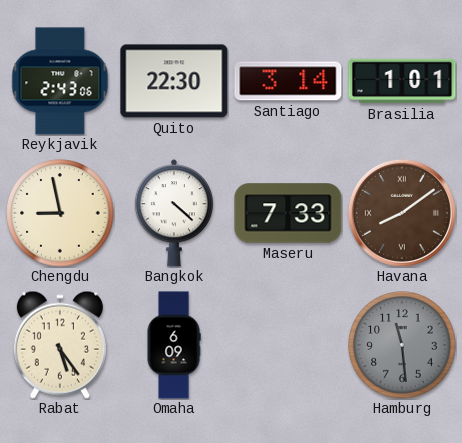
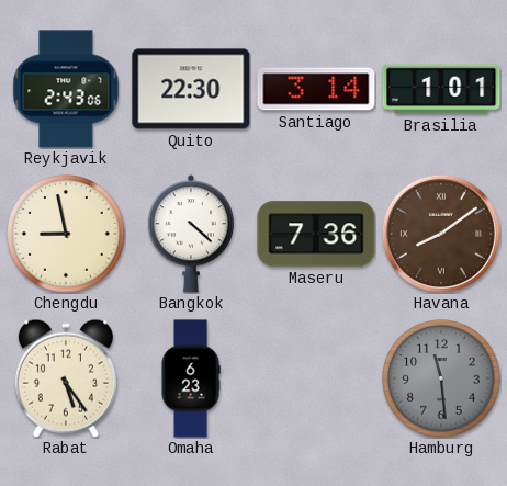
Maseru: 7:33 -> 7:36 (316, 234)
Omaha: 6:09 -> 6:23 (191, 378)
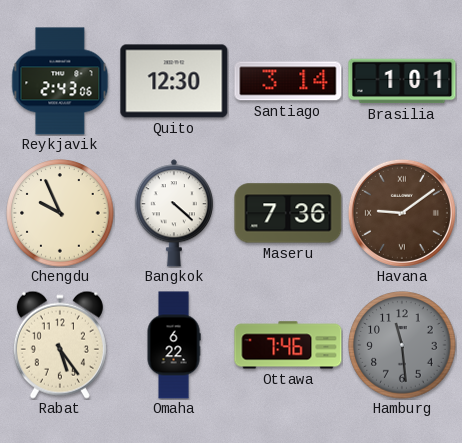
Quito: 22:30 -> 12:30 (174, 81)
Chengdu: 8:58 -> 9:56 (60, 213)
Havana: 8:09 -> 9:09 (402, 213)
Omaha: 6:23 -> 6:22 (174, 345)
Ottawa: none -> 7:46 (288, 345)
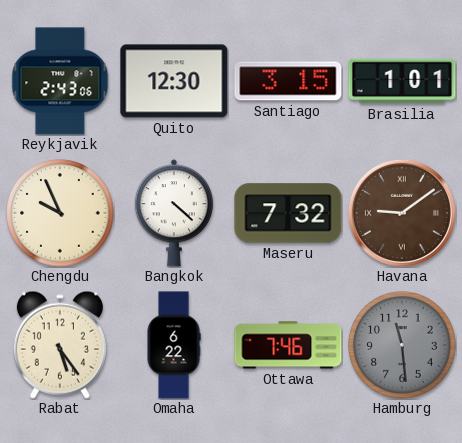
Santiago: 3:14 -> 3:15 (288, 81)
Maseru: 7:36 -> 7:32 (288, 213)
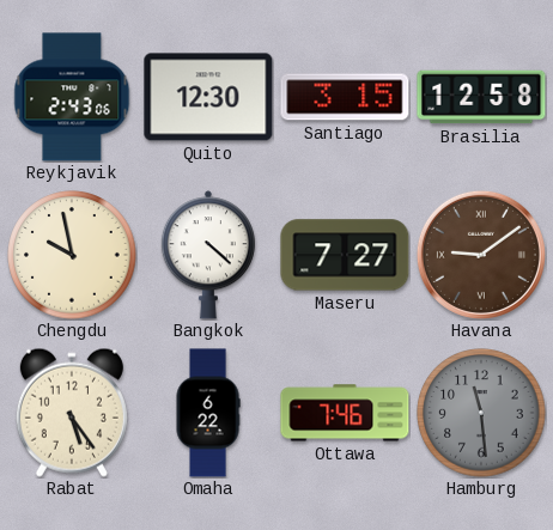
Brasilia: 1:01 -> 12:58 (481, 97)
Chengdu: 9:56 -> 9:58 (72, 255)
Maseru: 7:32 -> 7:27 (345, 255)
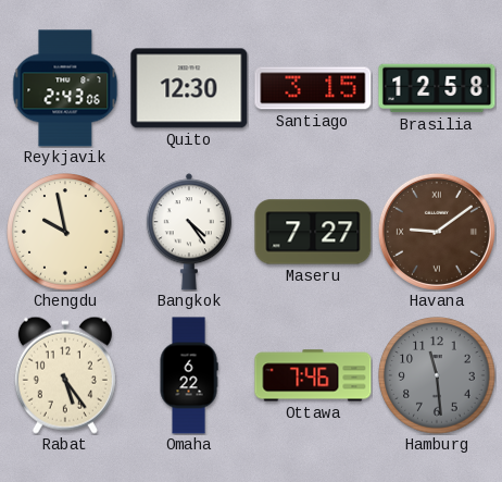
Bangkok: 4:22 -> 4:24 (188, 232)
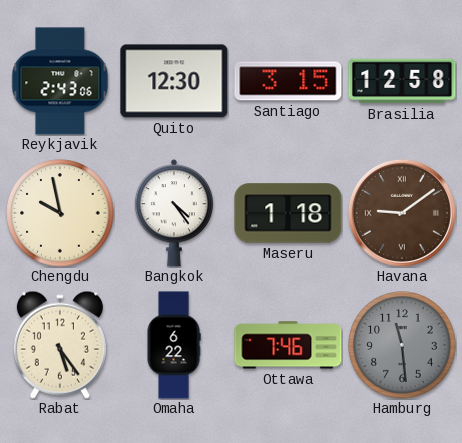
Maseru: 7:27 -> 1:18 (288, 213)
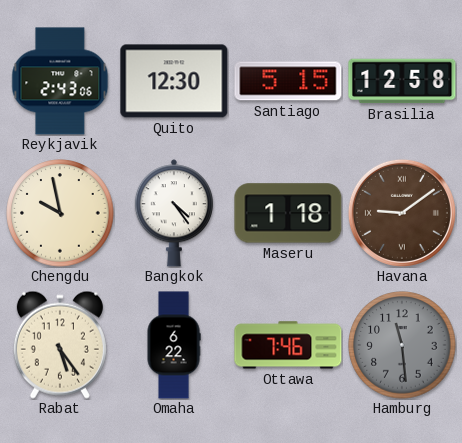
Santiago: 3:15 -> 5:15 (288, 81)
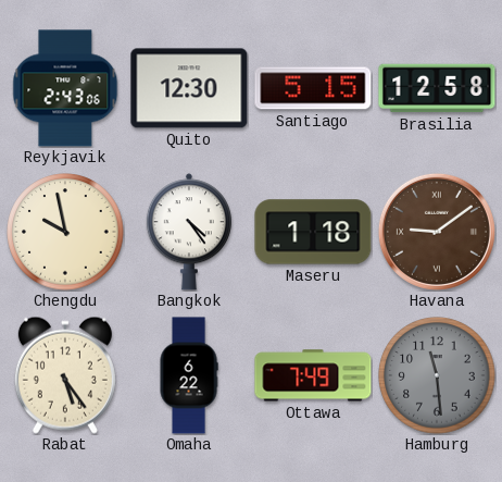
Ottawa: 7:46 -> 7:49 (313, 375)
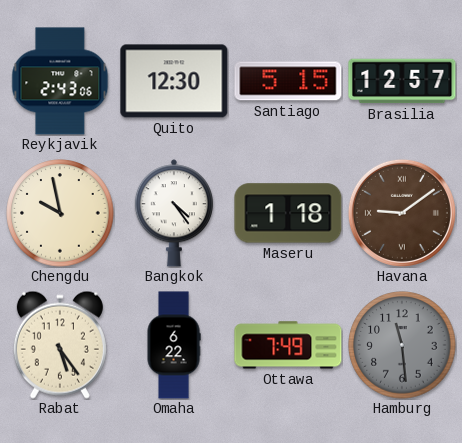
Brasilia: 12:58 -> 12:57 (402, 81)
